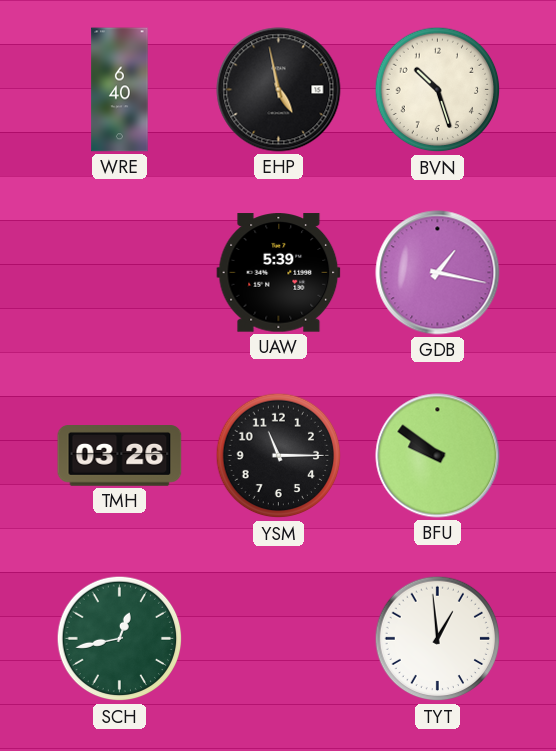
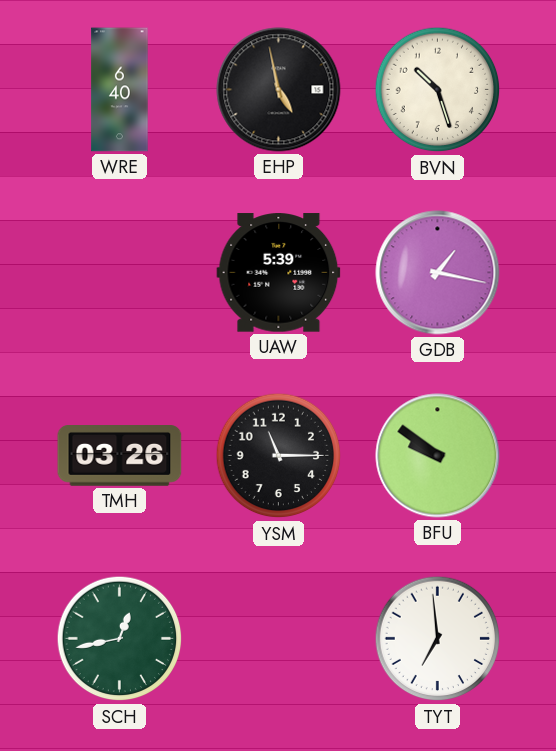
TYT: 12:59 -> 6:59 (438, 639)
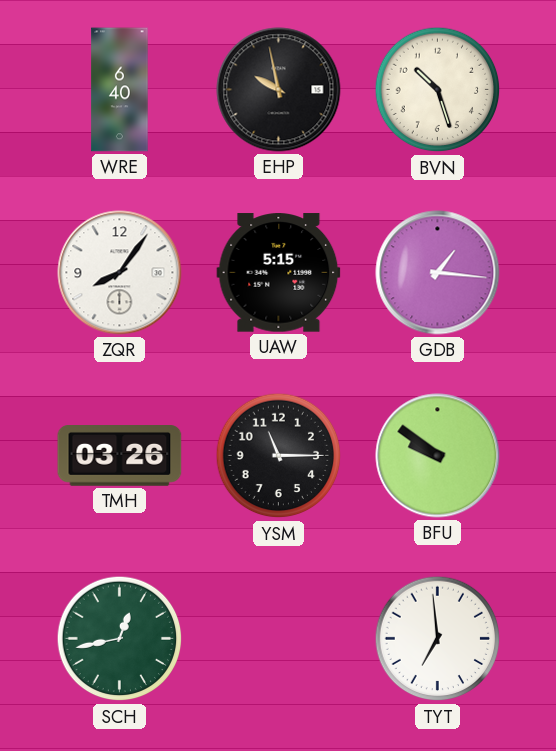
EHP: 4:58 -> 9:58 (279, 90)
ZQR: none -> 8:06 (120, 273)
UAW: 5:39 -> 5:15 (279, 273)
GDB: 1:17 -> 1:16 (438, 273)
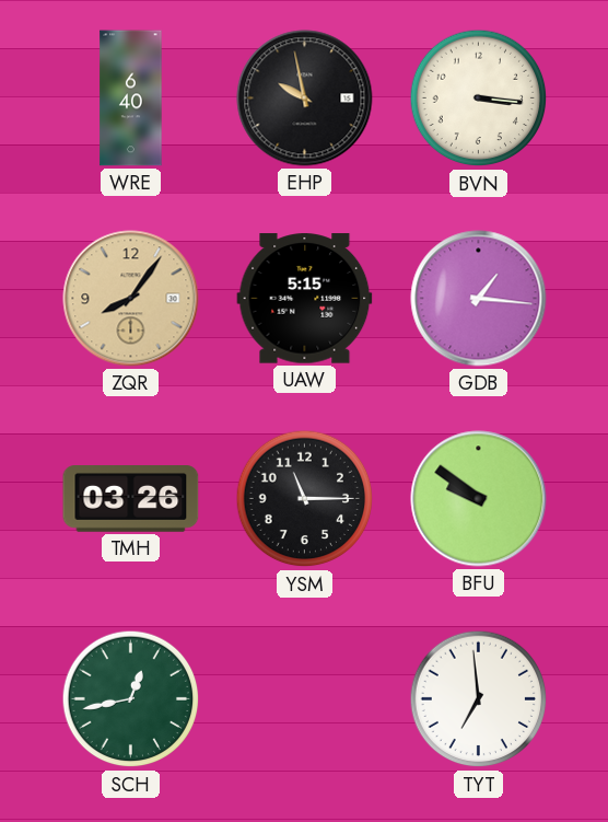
BVN: 10:27 -> 3:16 (479, 99)
ZQR dial: white -> champagne (131, 299)
